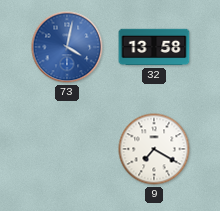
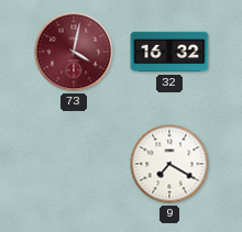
73 dial: blue -> burgundy (74, 52)
32: 13:58 -> 16:32 (169, 52)
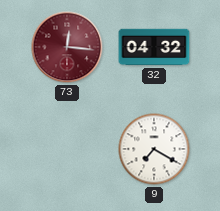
73: 4:02 -> 12:16 (67, 47)
32: 16:32 -> 04:32 (154, 47)
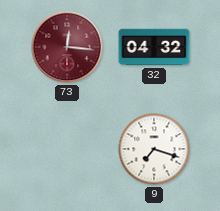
9: 7:20 -> 7:18 (154, 149)
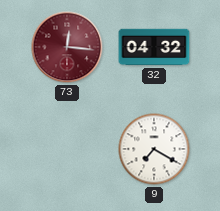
9: 7:18 -> 7:20 (154, 149)
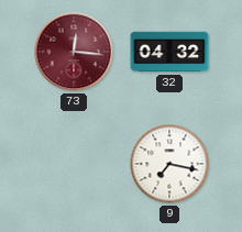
9: 7:20 -> 7:17 (169, 164)
